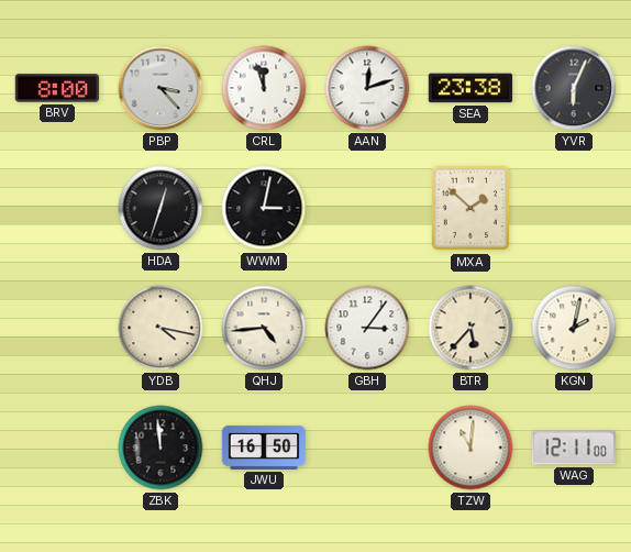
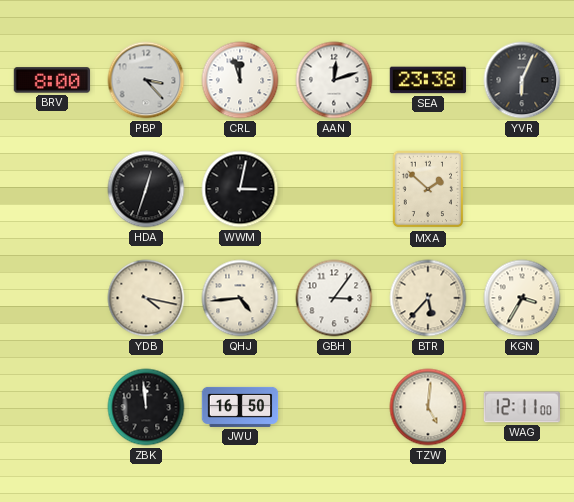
KGN: 2:02 -> 3:35 (522, 298)
TZW: 11:01 -> 5:01 (428, 407)
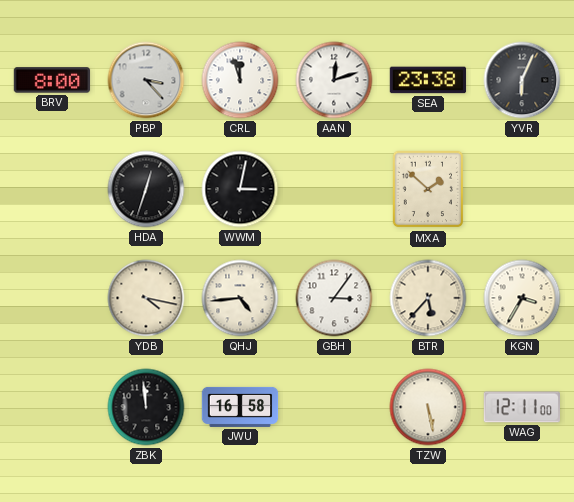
JWU: 16:50 -> 16:58 (240, 407)
TZW: 5:01 -> 5:28 (428, 407)
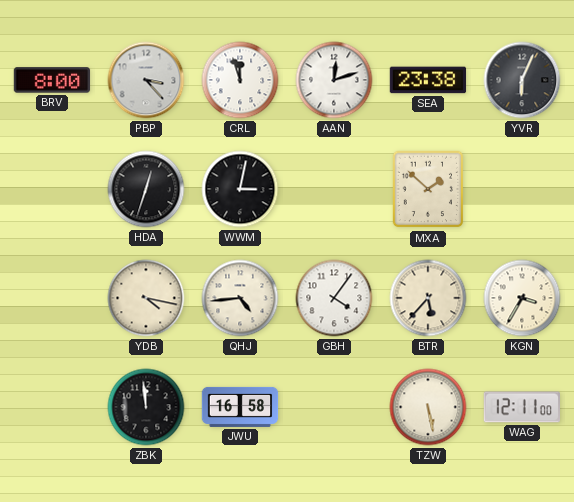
GBH: 3:06 -> 4:06 (334, 298)
